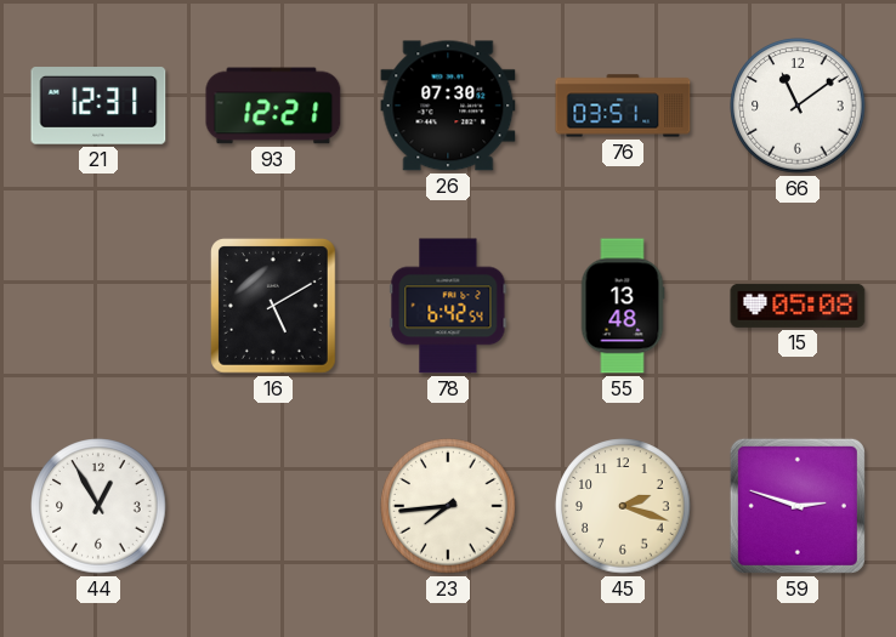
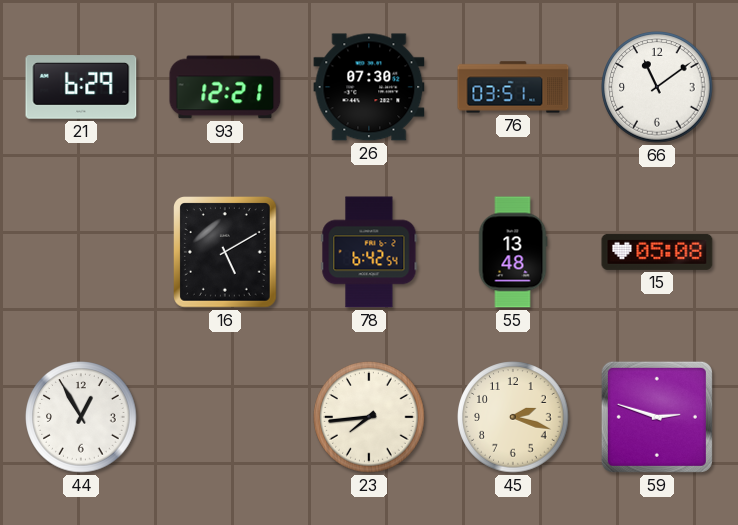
21: 12:31 -> 6:29 (81, 87)
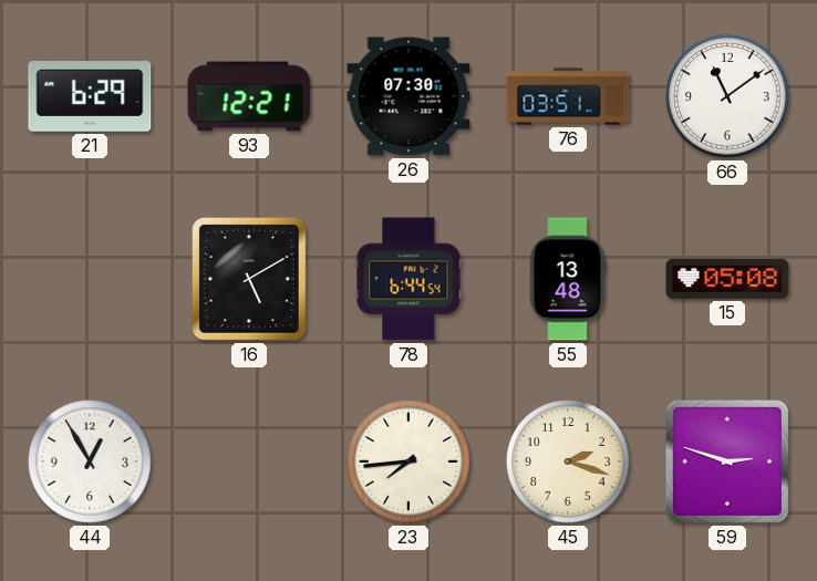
78: 6:42 -> 6:44 (408, 279)
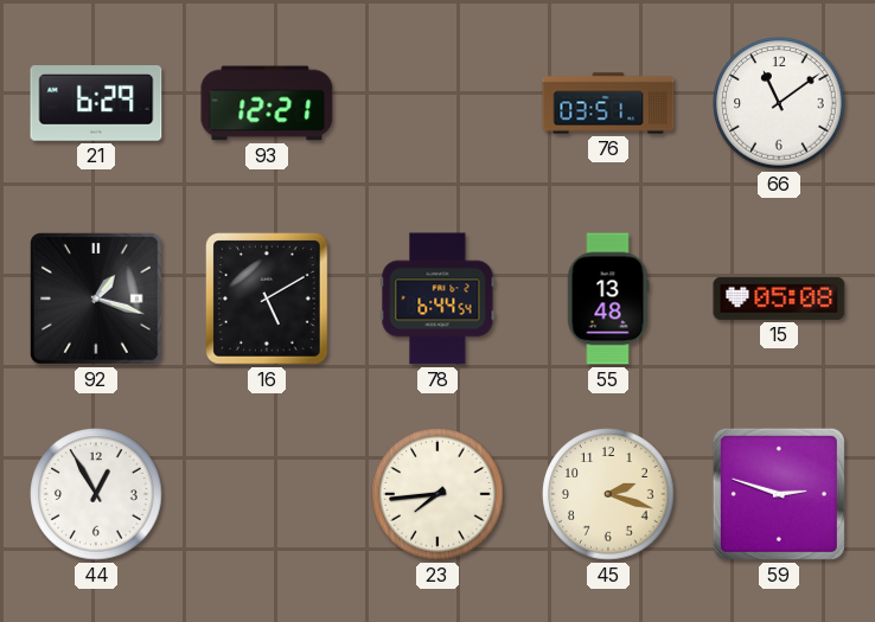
26: 07:30 -> none (408, 96)
92: none -> 1:18 (97, 300)
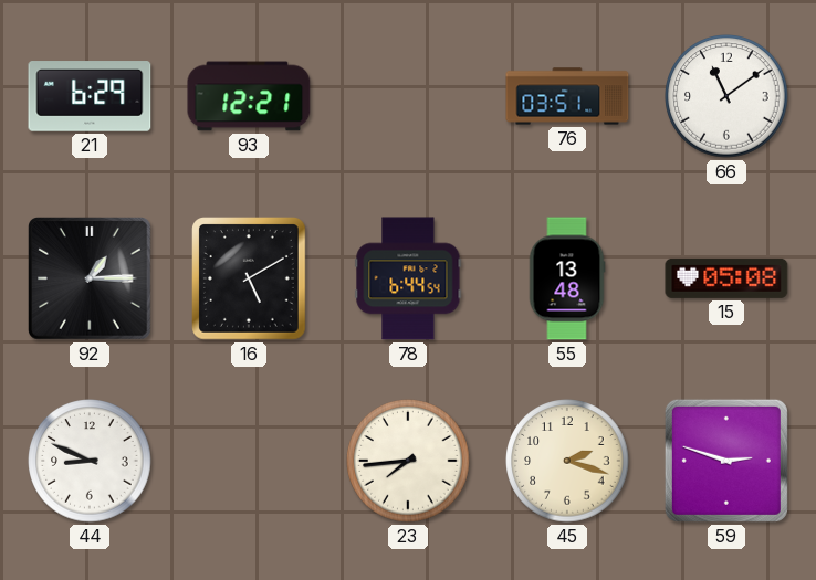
92: 1:18 -> 1:15 (91, 280)
44: 12:55 -> 8:49 (90, 461)
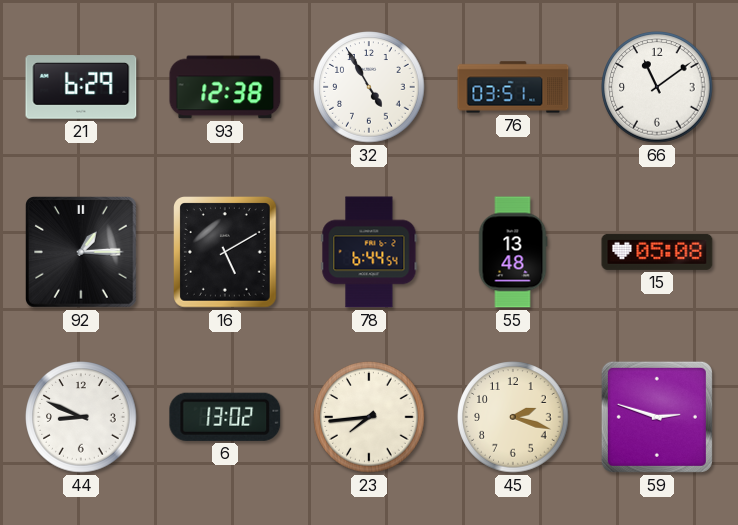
93: 12:21 -> 12:38 (225, 87)
32: none -> 4:55 (369, 87)
6: none -> 13:02 (225, 417)
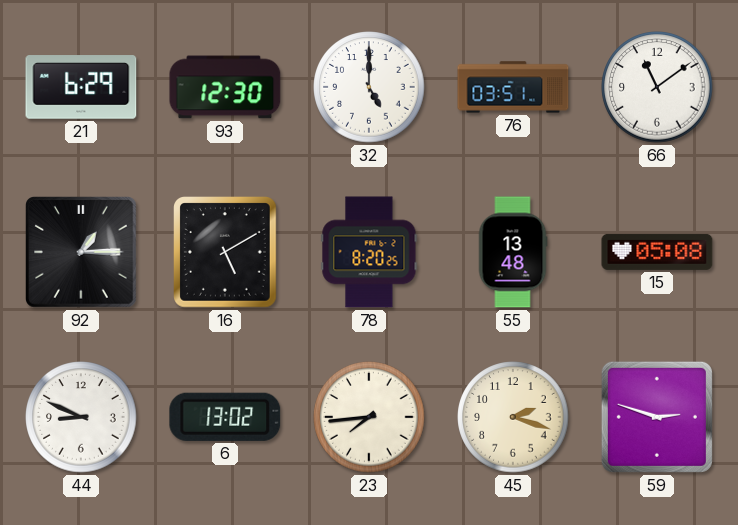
93: 12:38 -> 12:30 (225, 87)
32: 4:55 -> 5:00 (369, 87)
78: 6:44 -> 8:20 (369, 252)
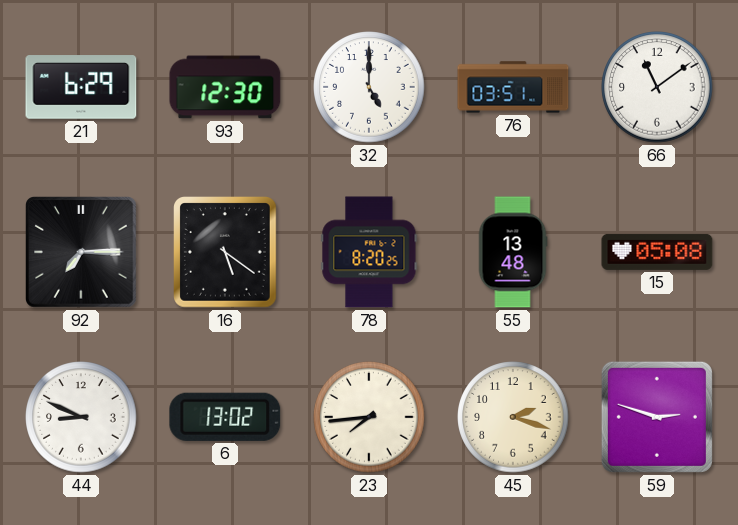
92: 1:15 -> 7:15 (82, 253)
16: 5:10 -> 5:21 (226, 253)
